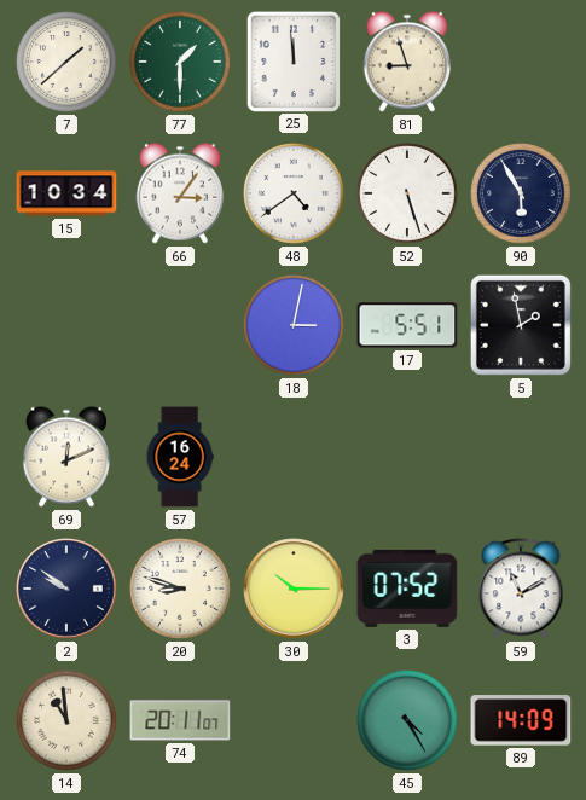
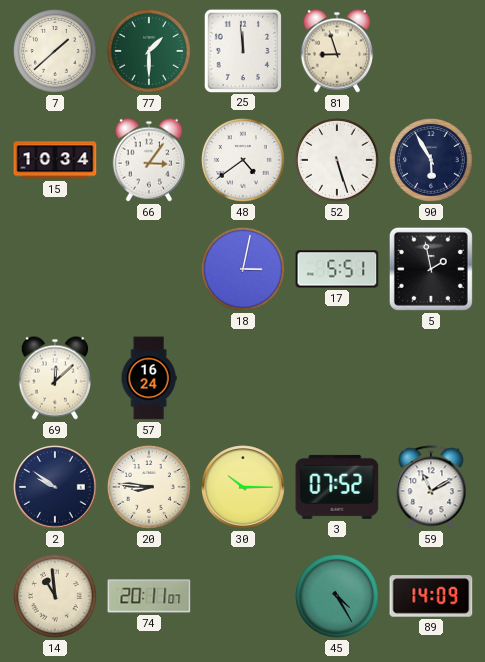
69: 12:11 -> 12:08 (55, 378)
20: 8:48 -> 8:46 (150, 488)
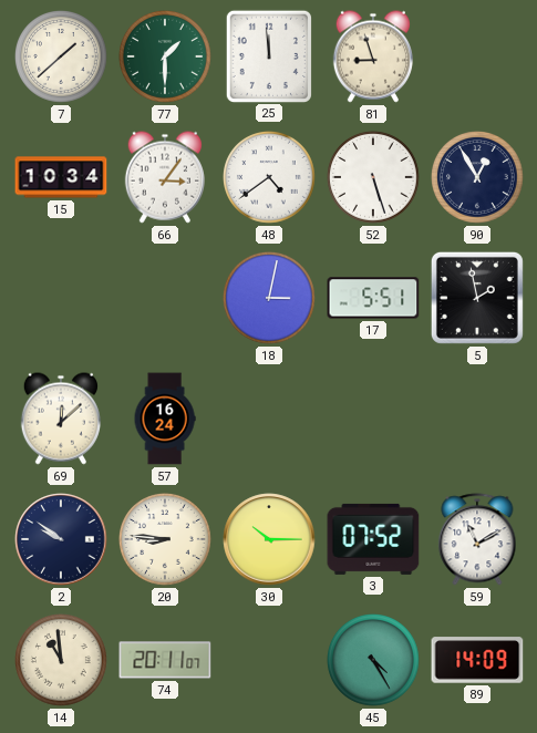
90: 5:55 -> 12:55 (478, 178)
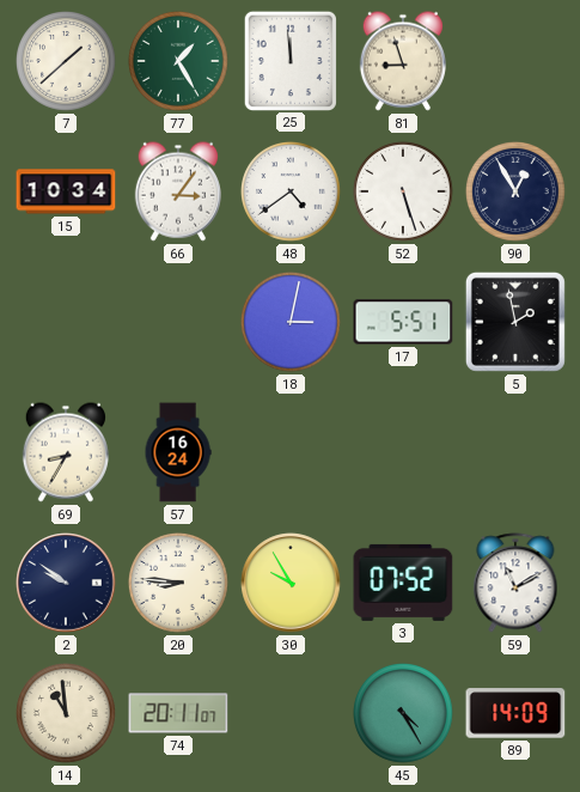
77: 1:30 -> 1:25 (179, 62)
69: 12:08 -> 8:35 (66, 452)
30: 10:15 -> 9:55 (291, 583)
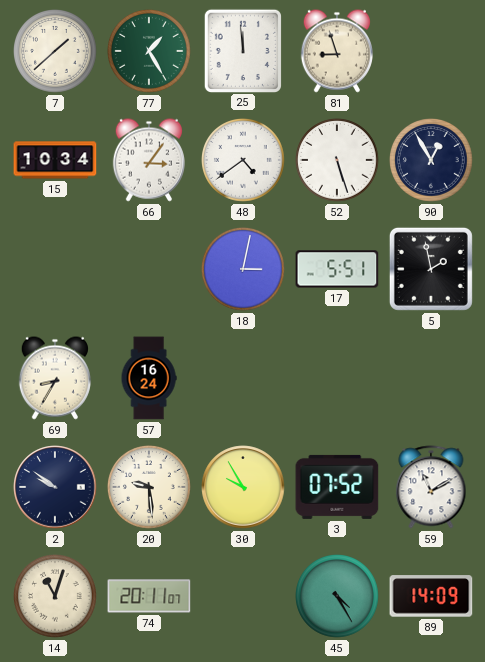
20: 8:46 -> 9:29 (150, 488)
14: 10:59 -> 11:03 (56, 597)
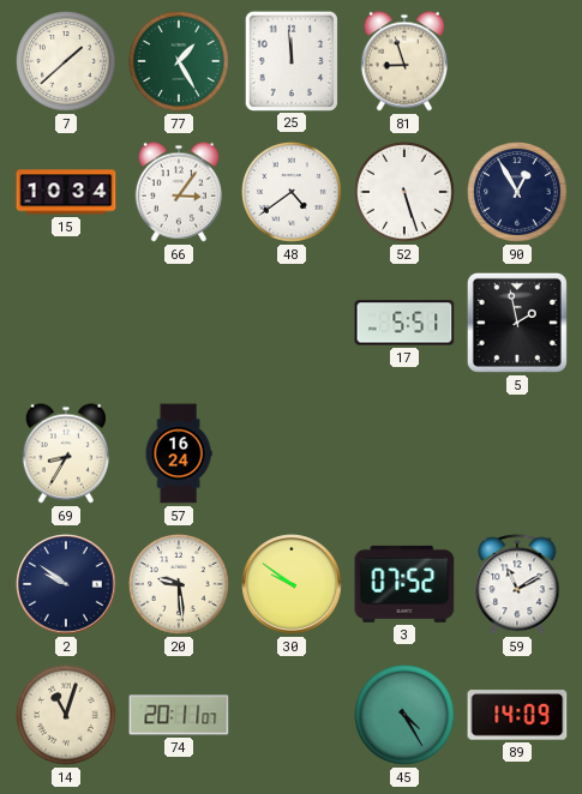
18: 3:02 -> none (244, 270)
30: 9:55 -> 9:51 (292, 584)
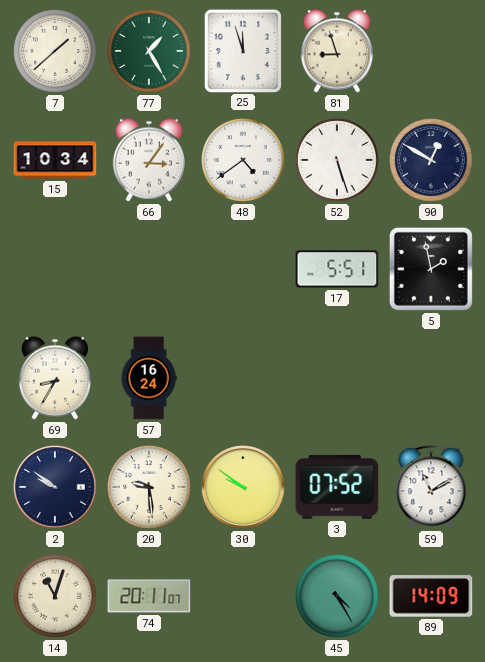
25: 11:59 -> 11:57 (242, 50)
90: 12:55 -> 12:50 (432, 161)
